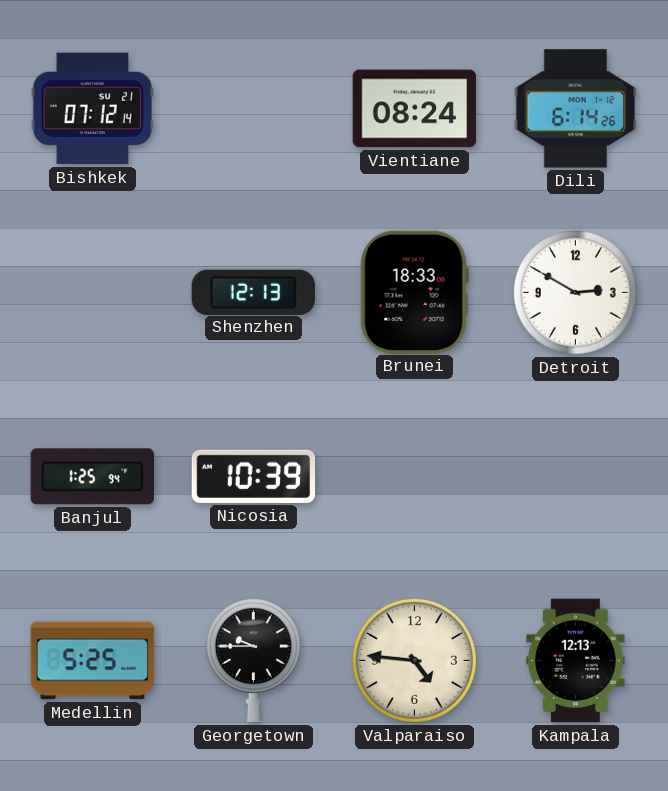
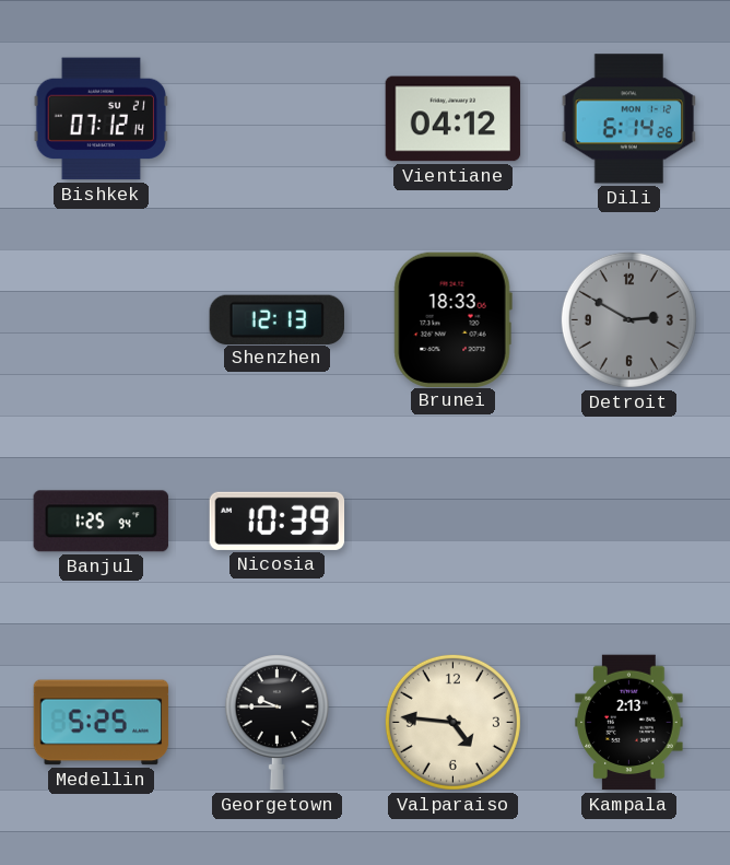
Vientiane: 08:24 -> 04:12 (454, 119)
Detroit dial: white -> grey (628, 319)
Kampala: 12:13 -> 2:13 (629, 723)
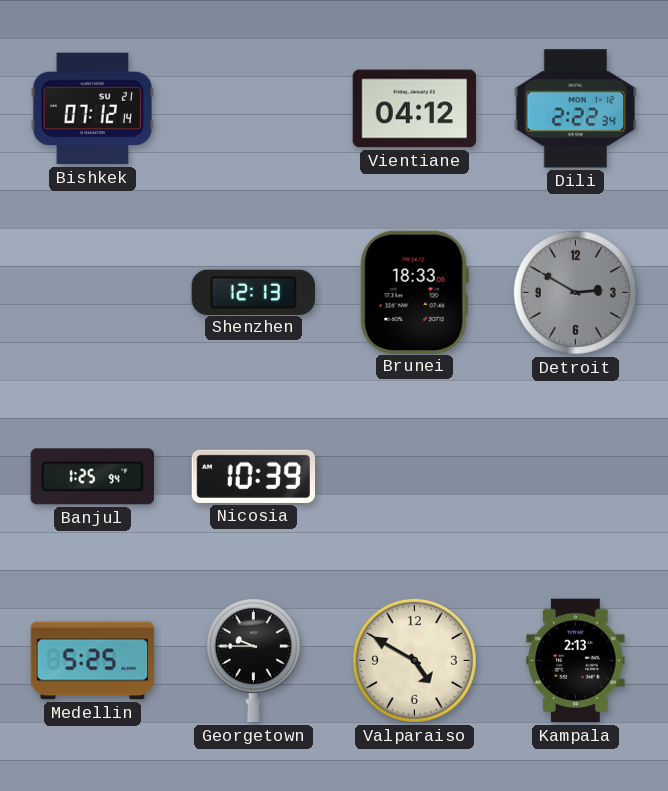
Dili: 6:14 -> 2:22 (575, 109)
Valparaiso: 4:46 -> 4:50 (414, 660)
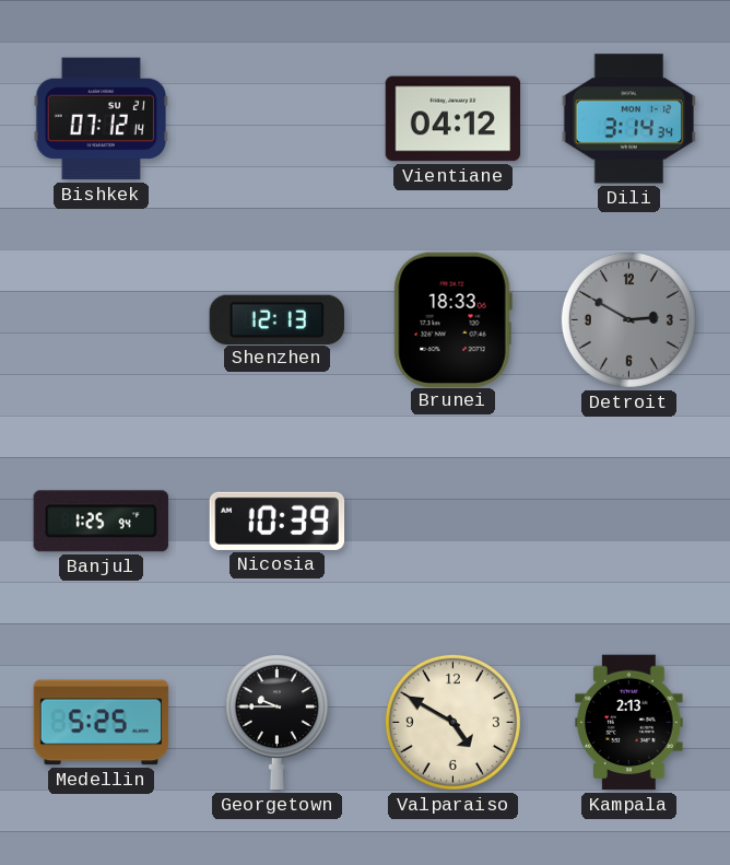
Dili: 2:22 -> 3:14 (628, 119)
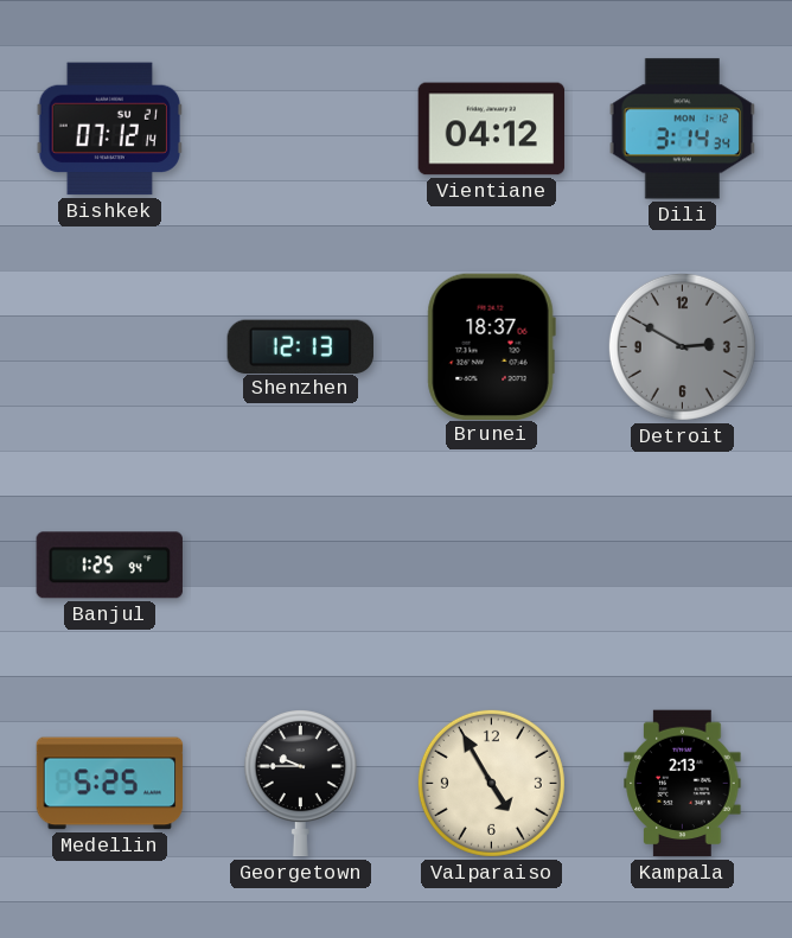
Brunei: 18:33 -> 18:37 (491, 346)
Nicosia: 10:39 -> none (278, 521)
Valparaiso: 4:50 -> 4:55 (491, 783)
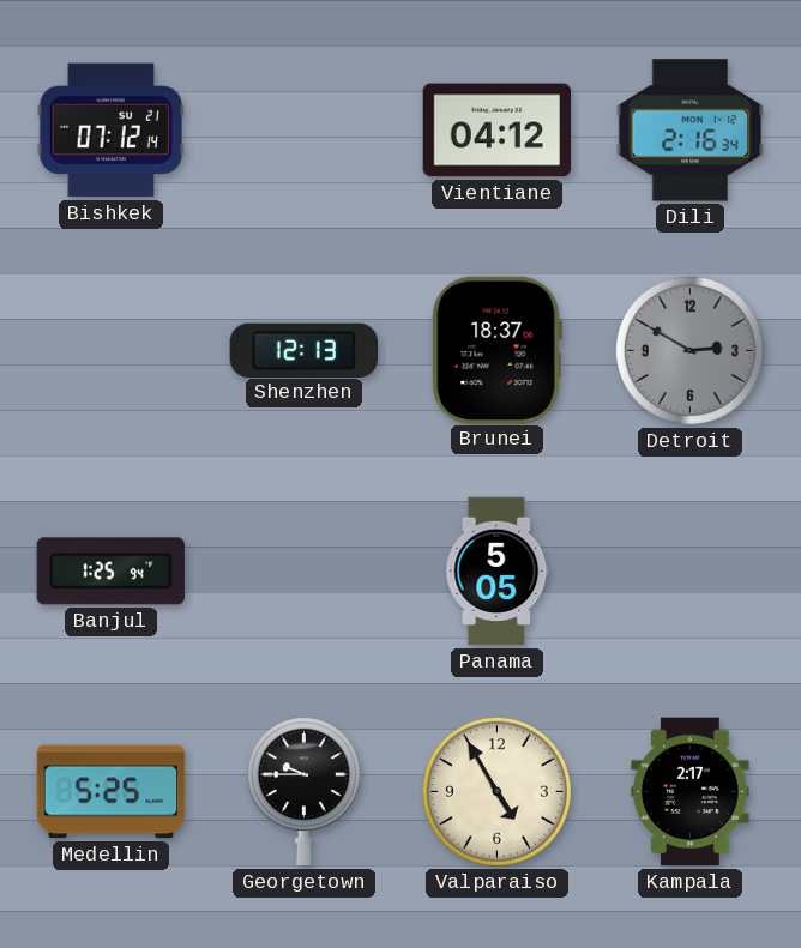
Dili: 3:14 -> 2:16 (689, 131)
Panama: none -> 5:05 (498, 572)
Kampala: 2:13 -> 2:17 (691, 792)
